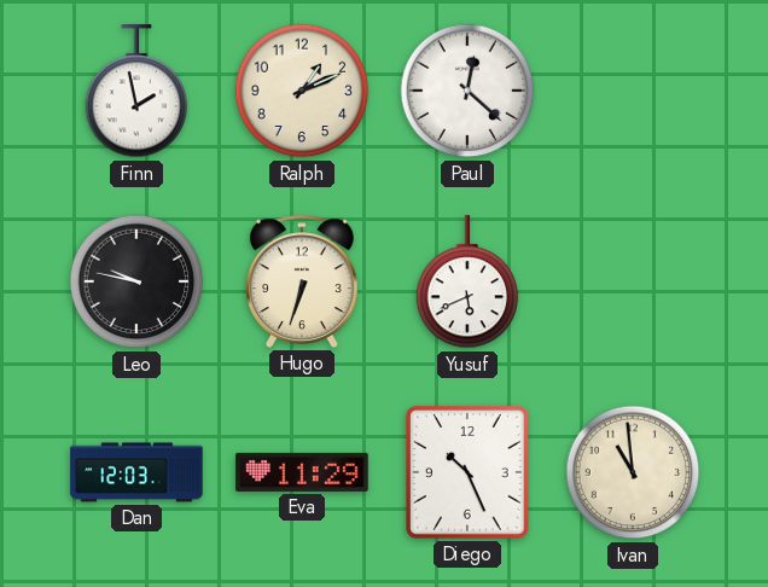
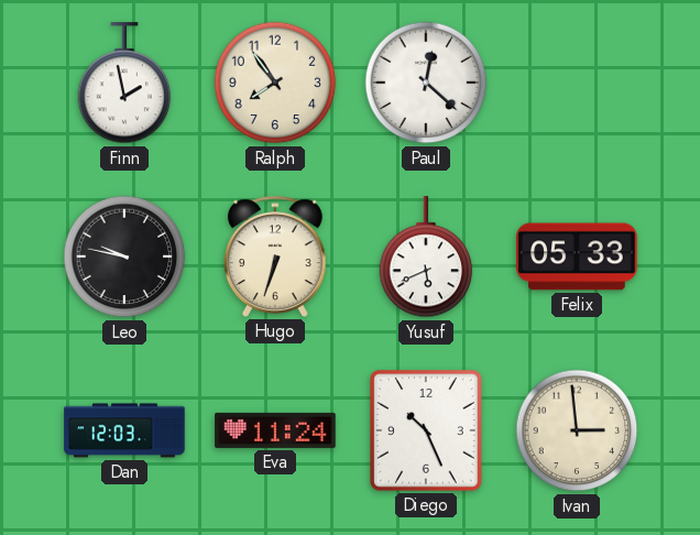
Ralph: 1:11 -> 7:54 (275, 83)
Felix: none -> 05:33 (577, 256)
Eva: 11:29 -> 11:24 (275, 430)
Ivan: 10:59 -> 2:59 (577, 430)
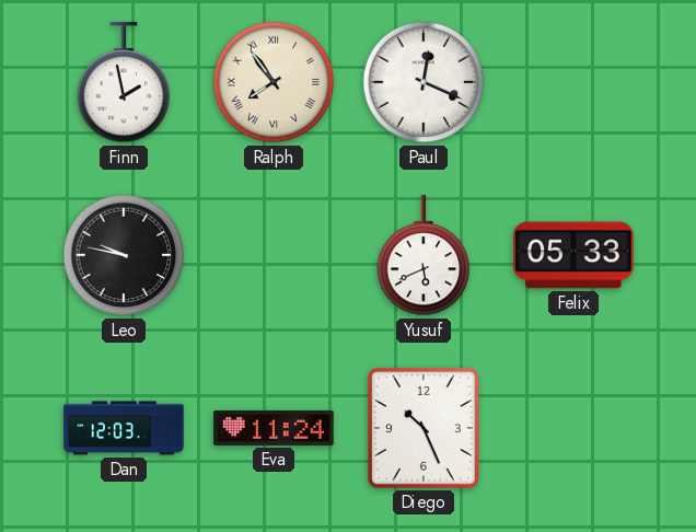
Ralph numerals: Arabic -> Roman (274, 82)
Paul: 12:22 -> 12:19 (424, 82)
Hugo: 6:33 -> none (276, 256)
Ivan: 2:59 -> none (577, 430)
